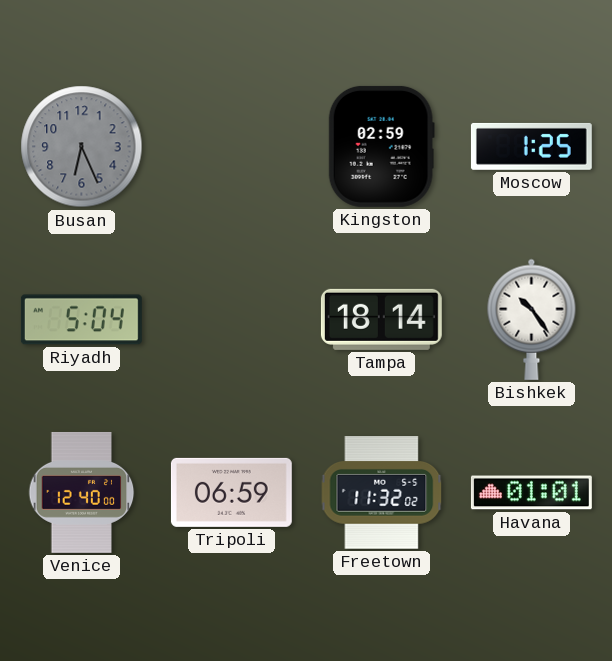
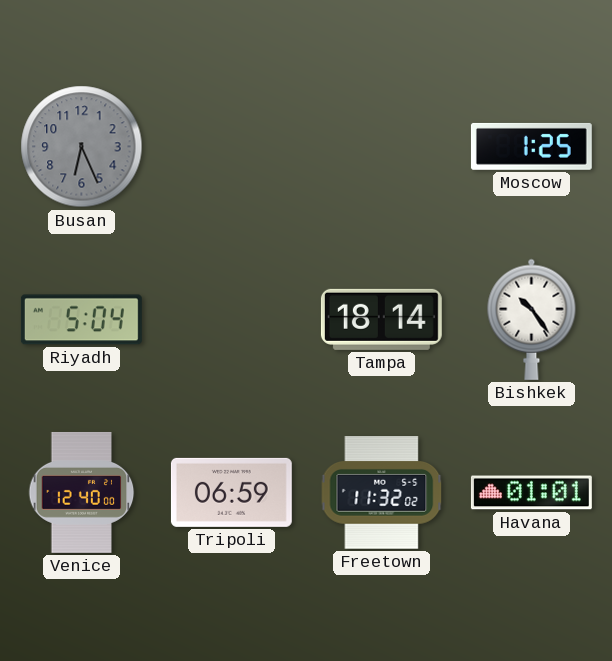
Kingston: 02:59 -> none (381, 146)
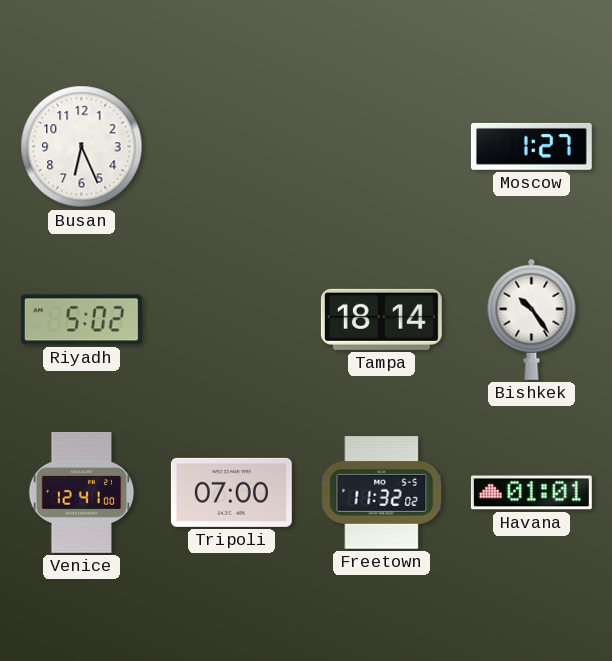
Busan dial: grey -> white (82, 147)
Moscow: 1:25 -> 1:27 (531, 146)
Riyadh: 5:04 -> 5:02 (81, 320)
Venice: 12:40 -> 12:41 (82, 492)
Tripoli: 06:59 -> 07:00 (231, 492)
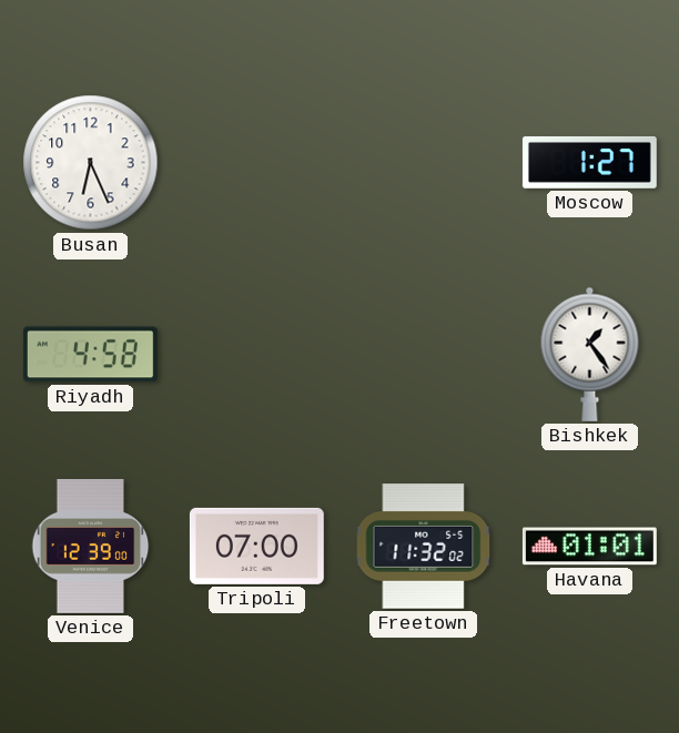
Riyadh: 5:02 -> 4:58 (90, 355)
Tampa: 18:14 -> none (381, 319)
Bishkek: 10:24 -> 1:24 (590, 354)
Venice: 12:41 -> 12:39 (91, 546)
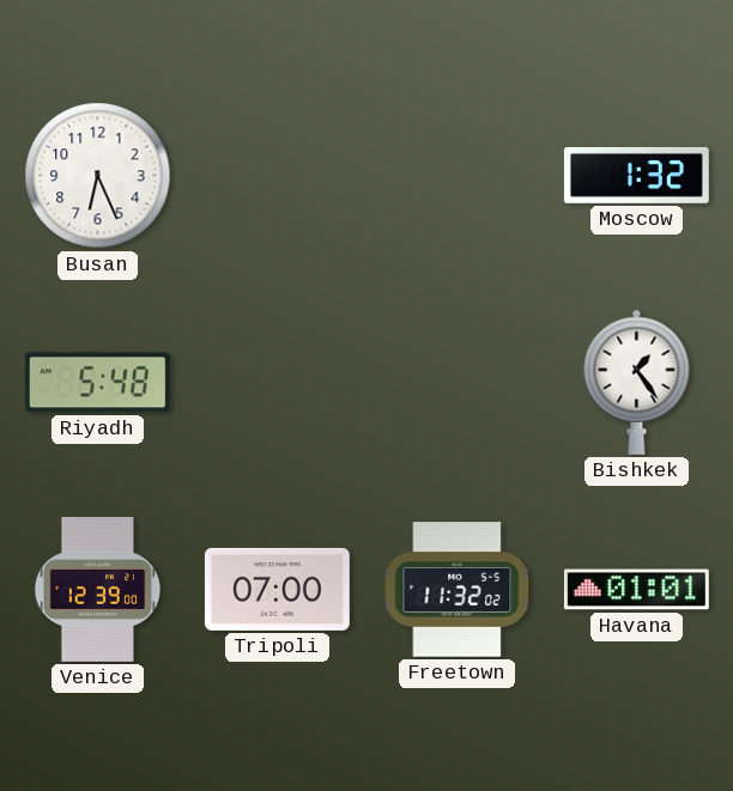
Moscow: 1:27 -> 1:32 (636, 175)
Riyadh: 4:58 -> 5:48 (97, 383)
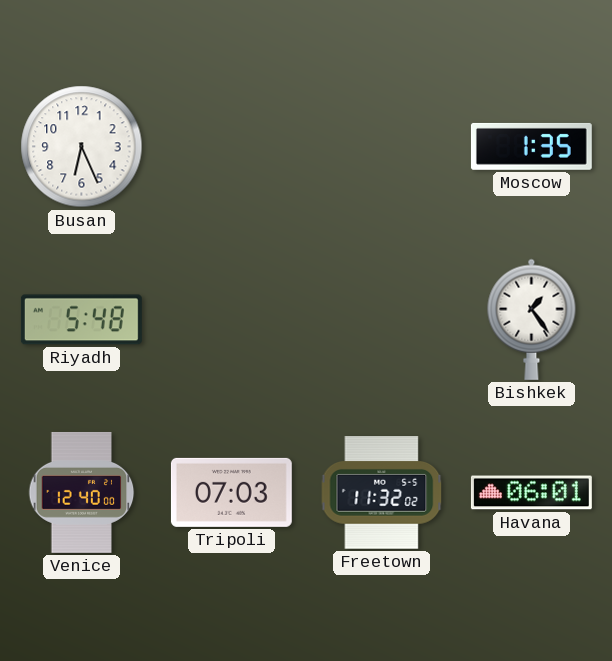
Moscow: 1:32 -> 1:35 (531, 146)
Venice: 12:39 -> 12:40 (82, 492)
Tripoli: 07:00 -> 07:03 (231, 492)
Havana: 01:01 -> 06:01 (531, 493)
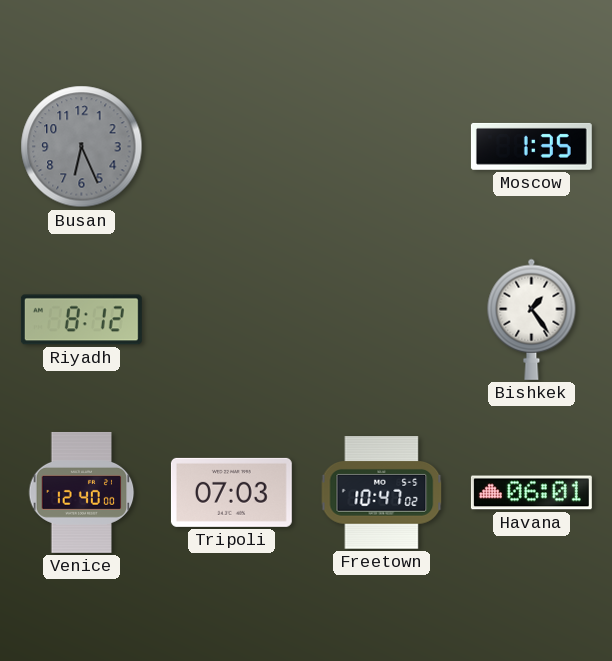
Busan dial: white -> grey (82, 147)
Riyadh: 5:48 -> 8:12 (81, 320)
Freetown: 11:32 -> 10:47 (382, 493)
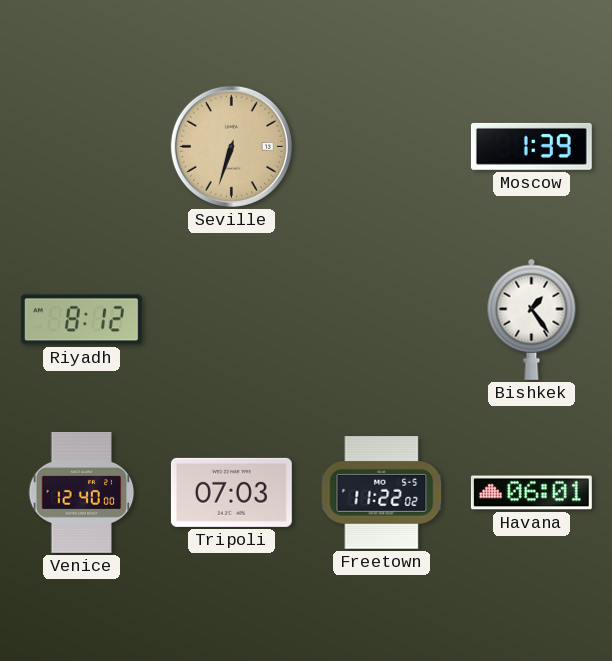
Busan: 6:26 -> none (82, 147)
Seville: none -> 6:33 (231, 146)
Moscow: 1:35 -> 1:39 (531, 146)
Freetown: 10:47 -> 11:22 (382, 493)
